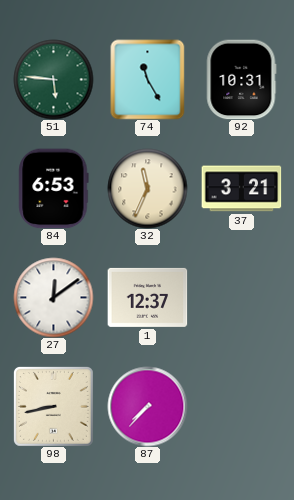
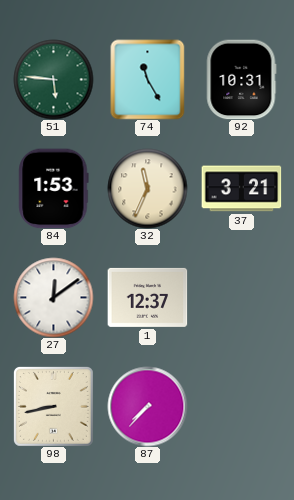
84: 6:53 -> 1:53 (54, 188)
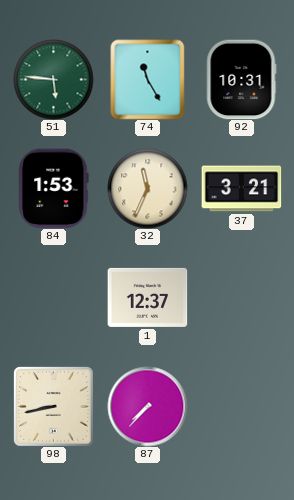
27: 12:09 -> none (53, 297)
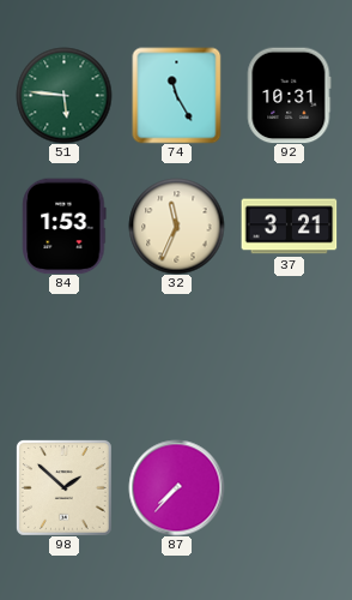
1: 12:37 -> none (147, 297)
98: 8:43 -> 1:52 (63, 487)
